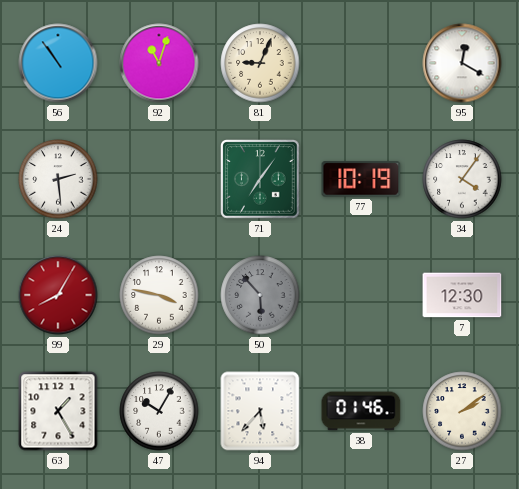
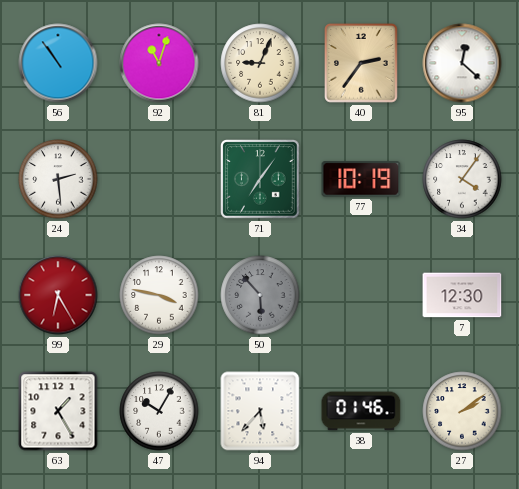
40: none -> 2:36 (361, 63)
95: 12:20 -> 12:22 (462, 63)
99: 8:05 -> 6:25 (58, 295)
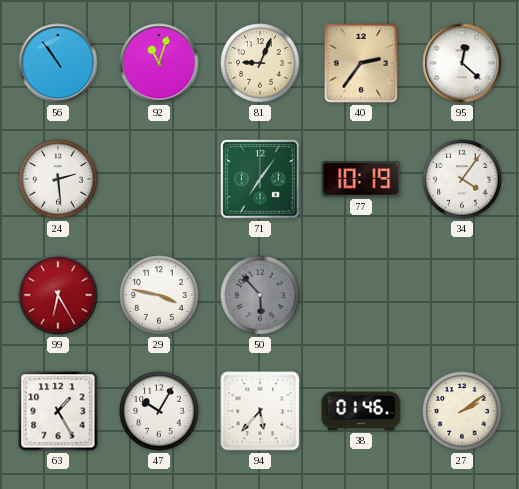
7: 12:30 -> none (462, 295)
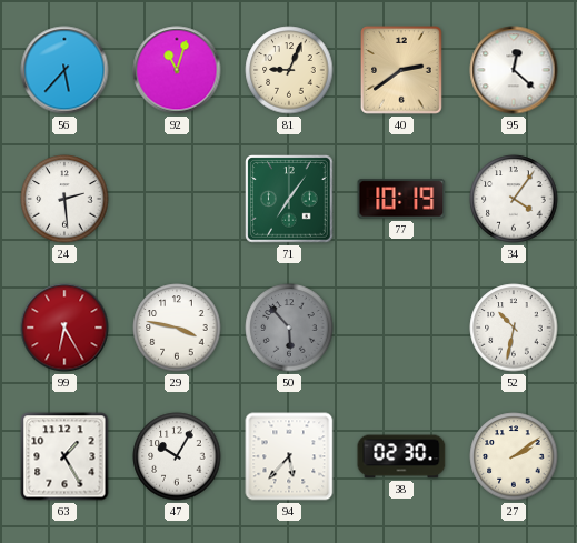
56: 10:54 -> 5:37 (64, 70)
40: 2:36 -> 2:39 (401, 70)
52: none -> 10:32 (514, 328)
38: 01:46 -> 02:30 (401, 456)
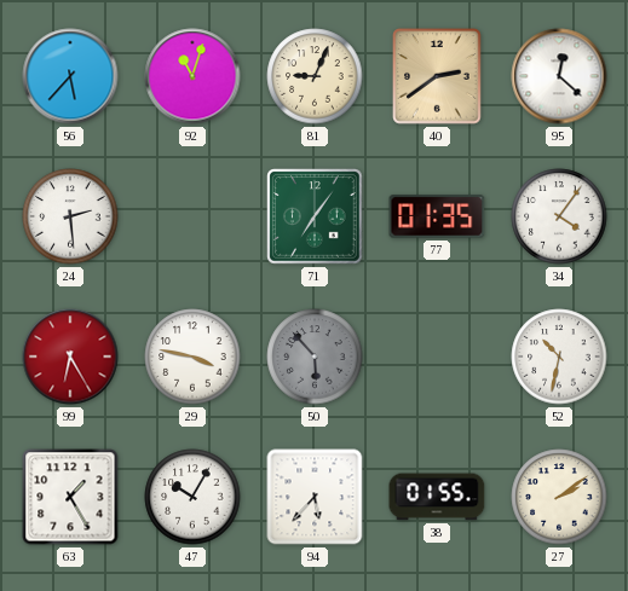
77: 10:19 -> 01:35 (437, 216)
38: 02:30 -> 01:55 (437, 497)
